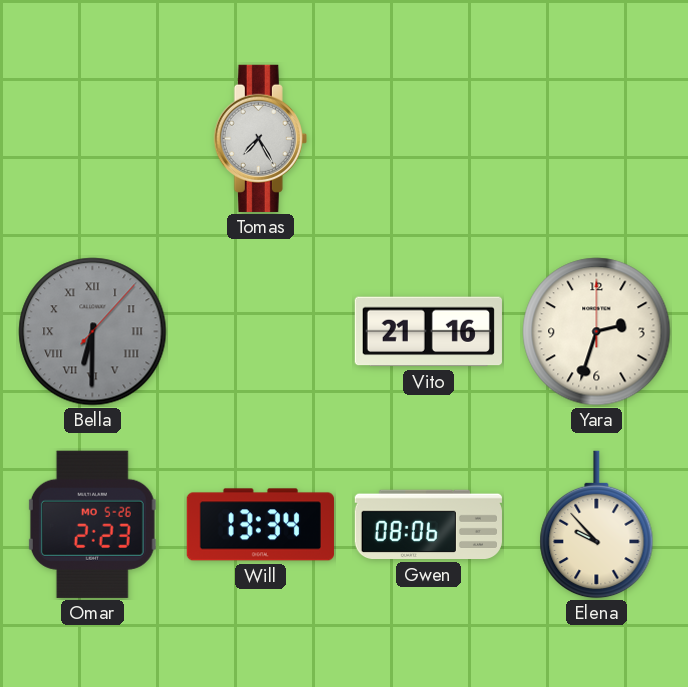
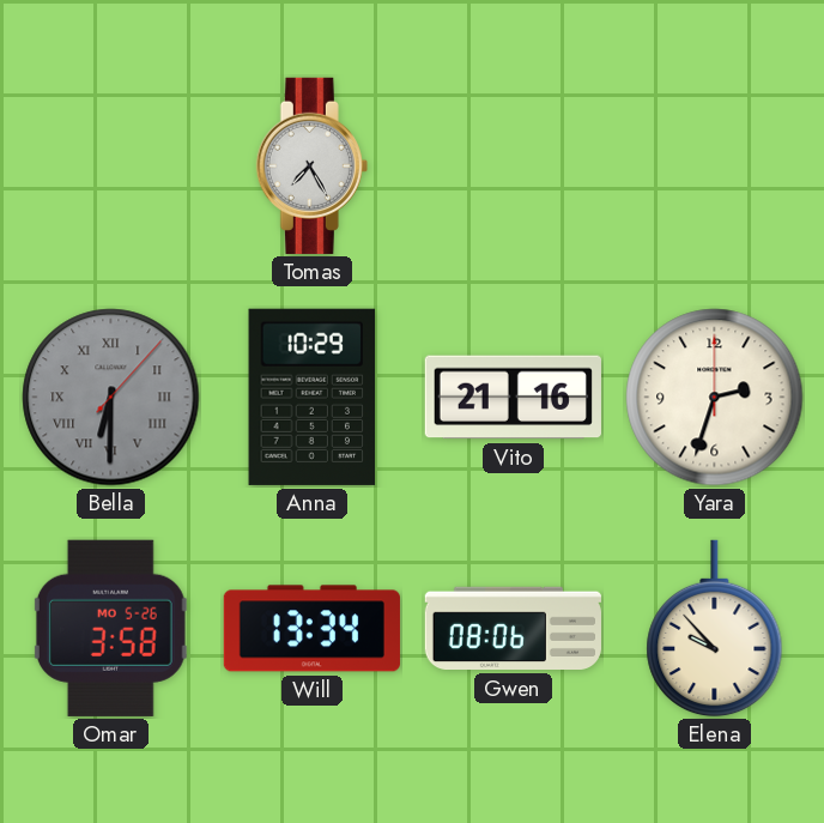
Anna: none -> 10:29 (313, 397)
Omar: 2:23 -> 3:58 (110, 628)
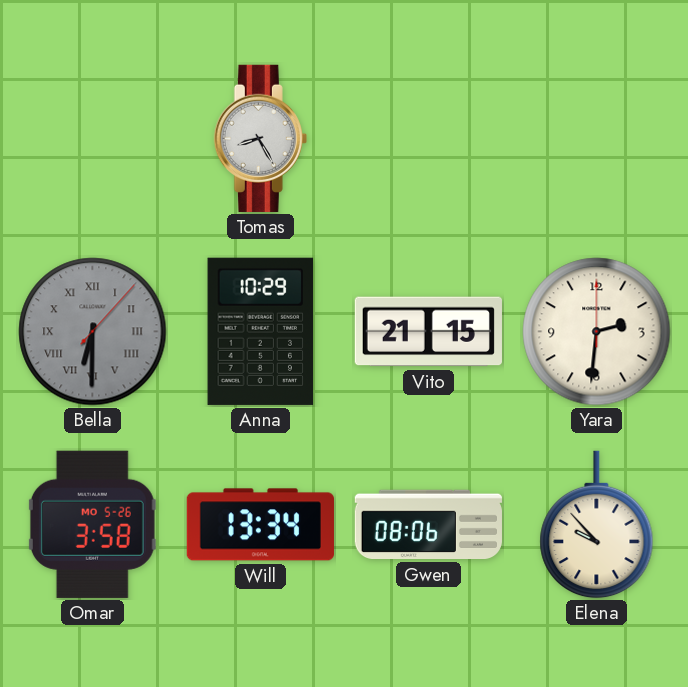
Tomas: 7:25 -> 8:25 (260, 138)
Vito: 21:16 -> 21:15 (428, 332)
Yara: 2:33 -> 2:31 (597, 332)
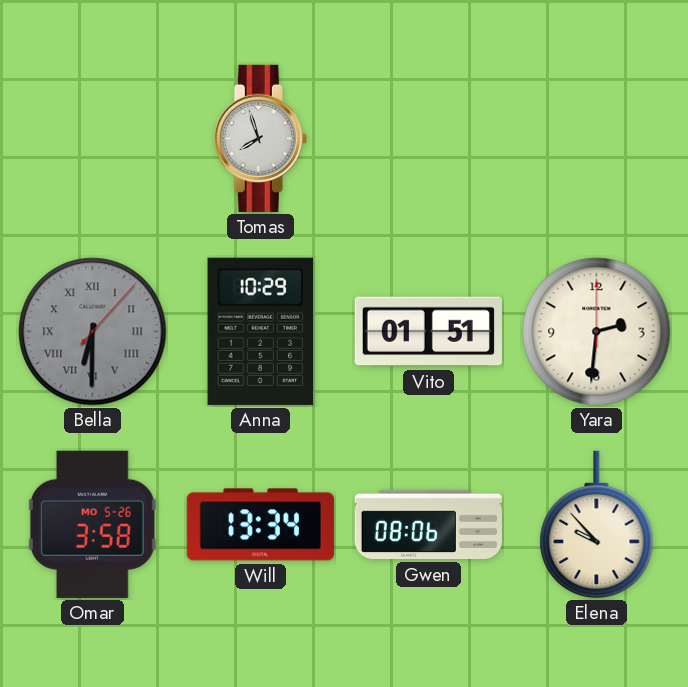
Tomas: 8:25 -> 7:57 (260, 138)
Vito: 21:15 -> 01:51 (428, 332)
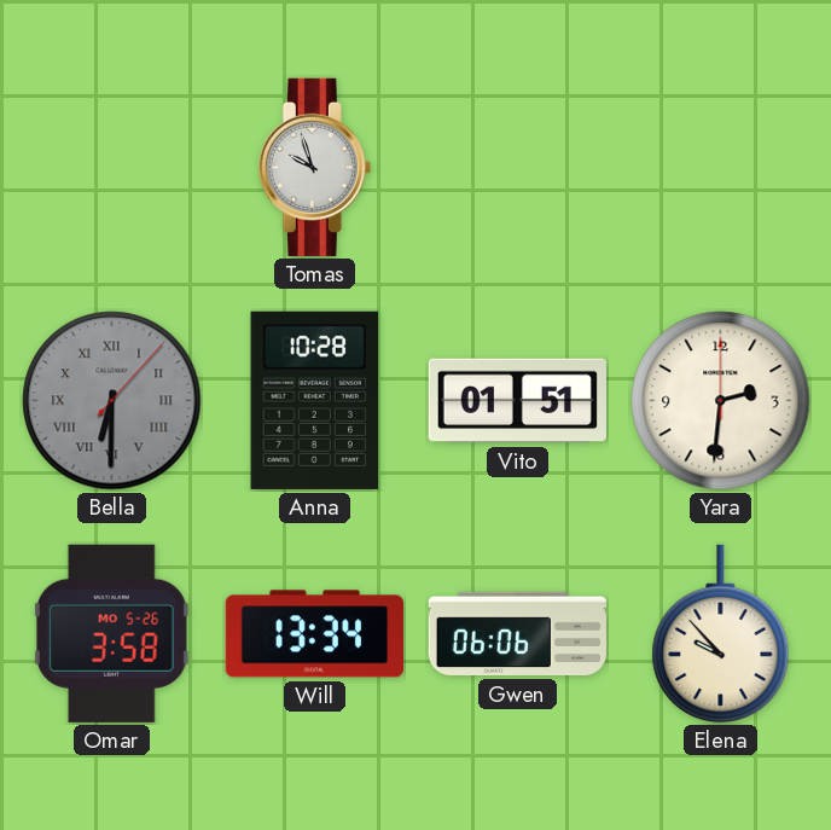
Tomas: 7:57 -> 9:57 (314, 167)
Anna: 10:29 -> 10:28 (315, 400)
Gwen: 08:06 -> 06:06 (517, 634)
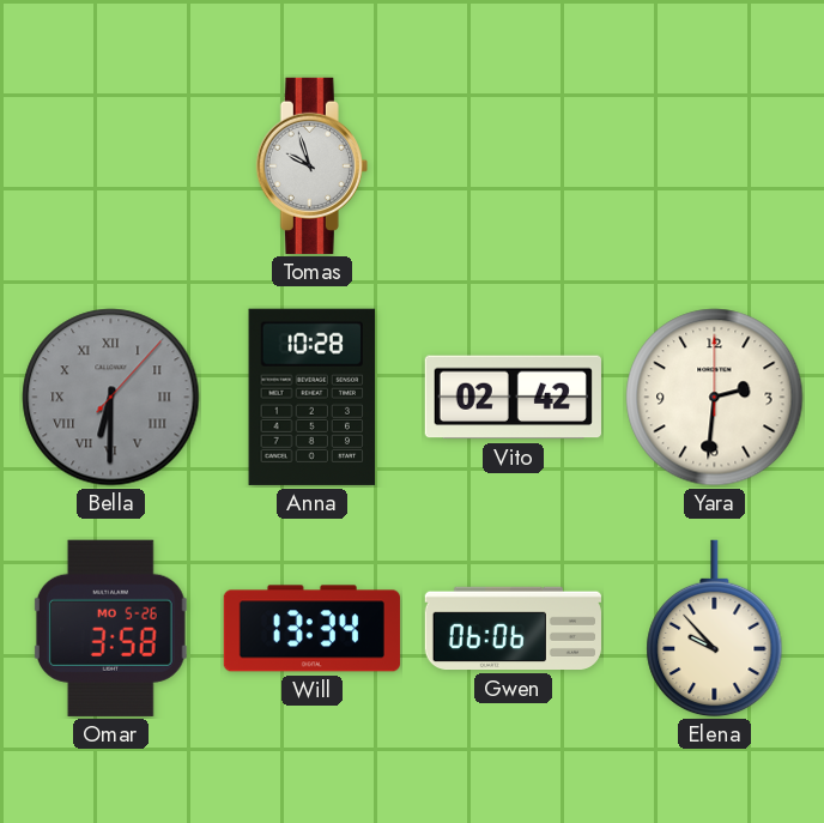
Vito: 01:51 -> 02:42 (513, 398)
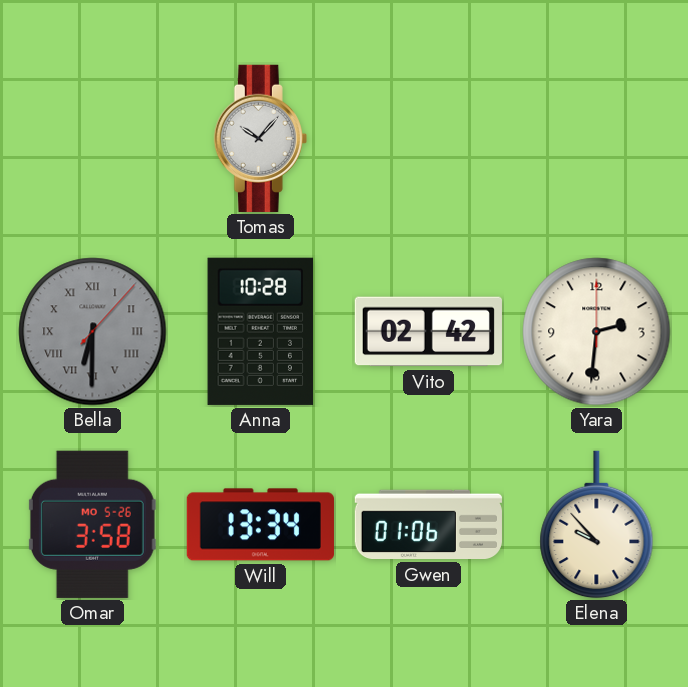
Tomas: 9:57 -> 10:07 (260, 138)
Gwen: 06:06 -> 01:06 (428, 525)
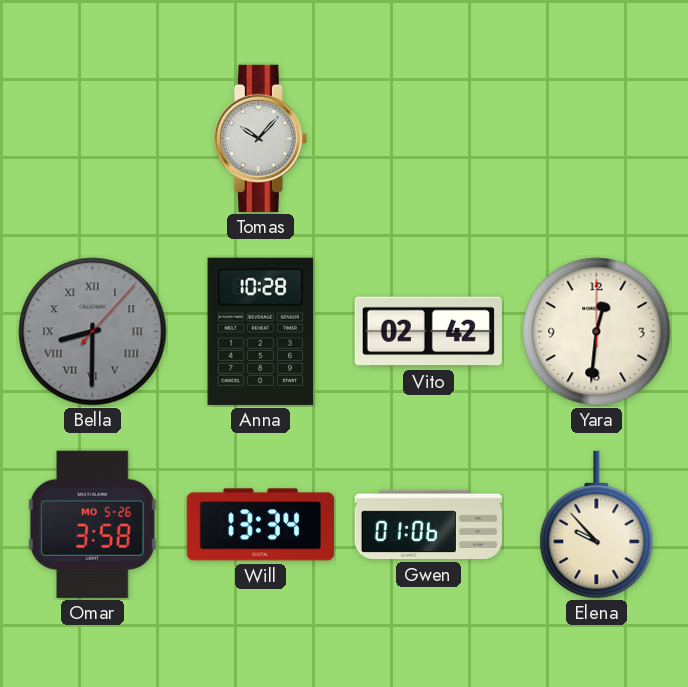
Bella: 6:30 -> 8:30 (93, 332)
Yara: 2:31 -> 12:31 (597, 332)
